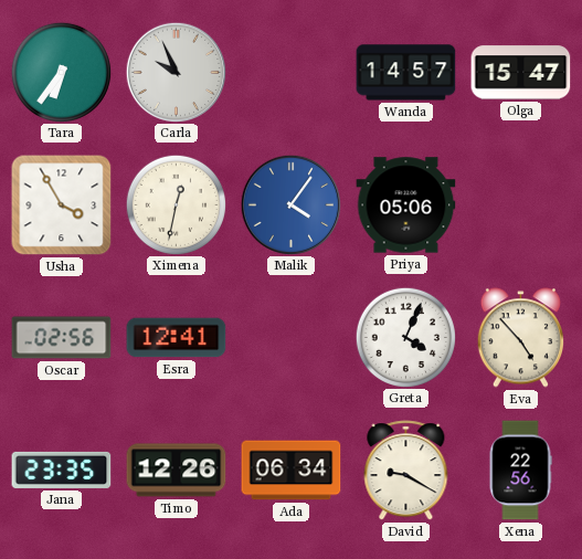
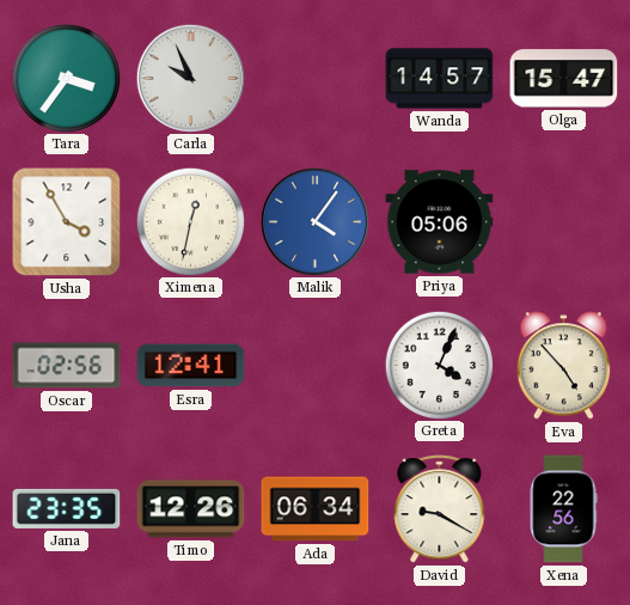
Tara: 6:36 -> 3:36 (66, 78)
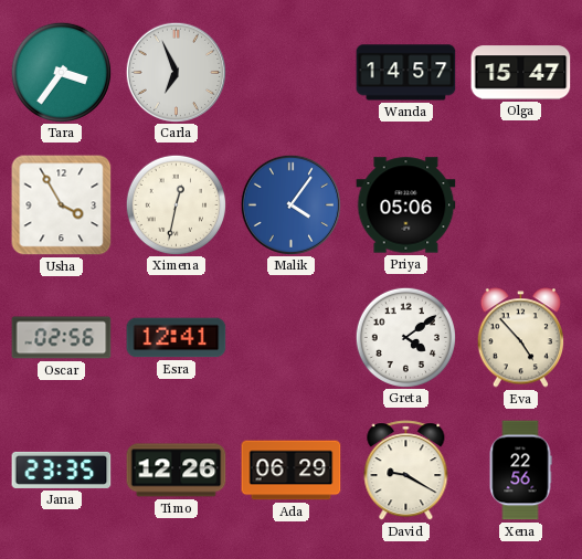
Carla: 9:56 -> 6:56 (176, 72)
Greta: 4:04 -> 4:09 (405, 337)
Ada: 06:34 -> 06:29 (292, 471)
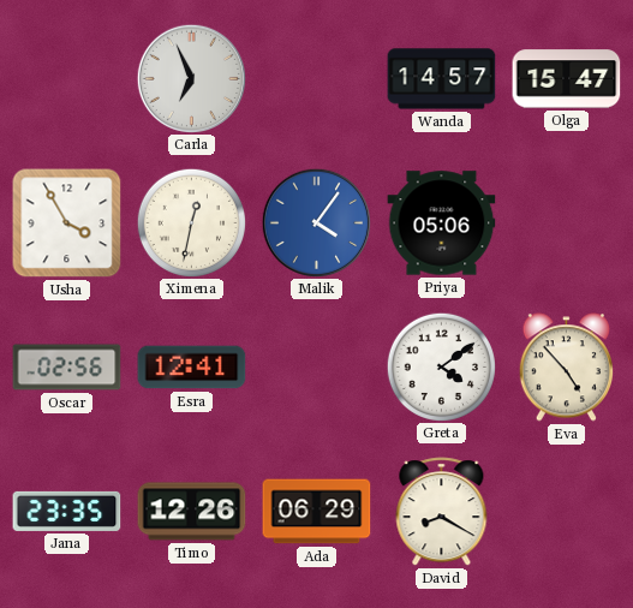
Tara: 3:36 -> none (61, 72)
David: 9:20 -> 8:20 (442, 512)
Xena: 22:56 -> none (520, 471)
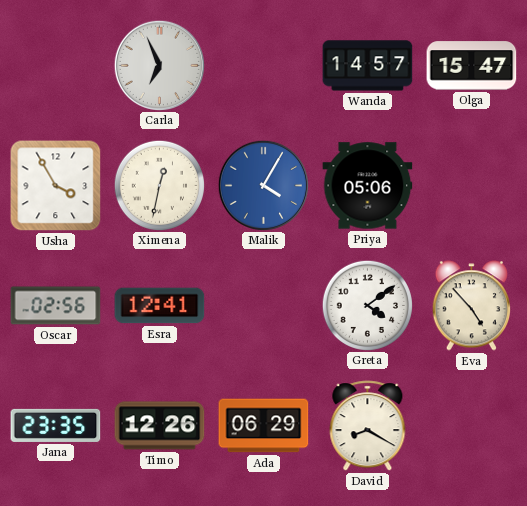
Malik: 4:06 -> 4:05 (263, 185)
